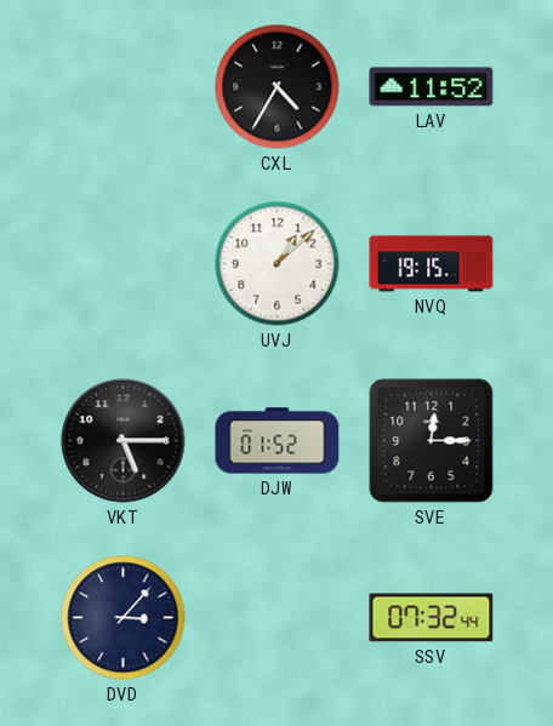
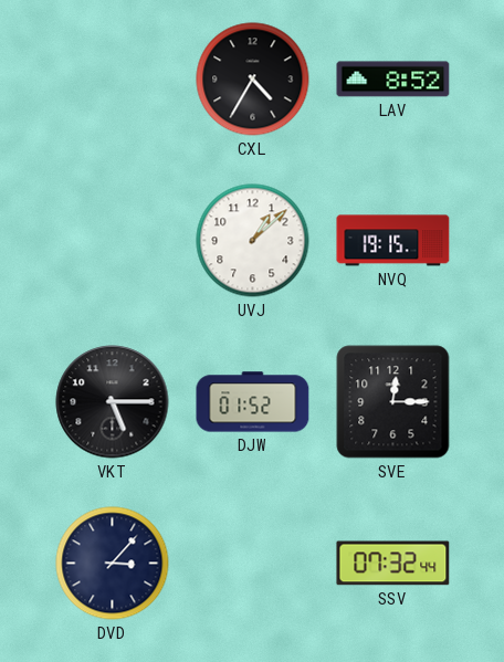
LAV: 11:52 -> 8:52 (393, 80)
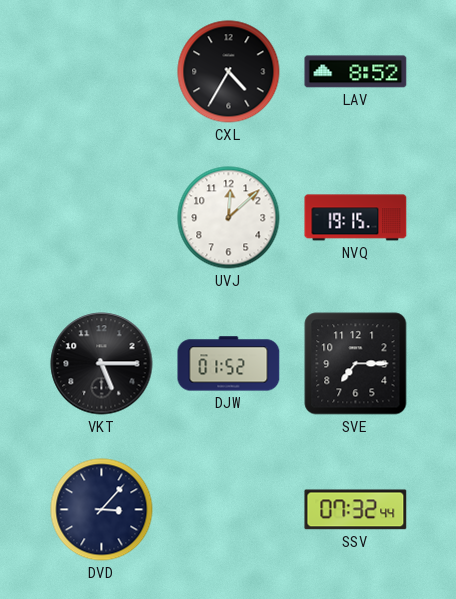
UVJ: 1:08 -> 12:08 (229, 218)
SVE: 12:15 -> 7:15 (356, 364)
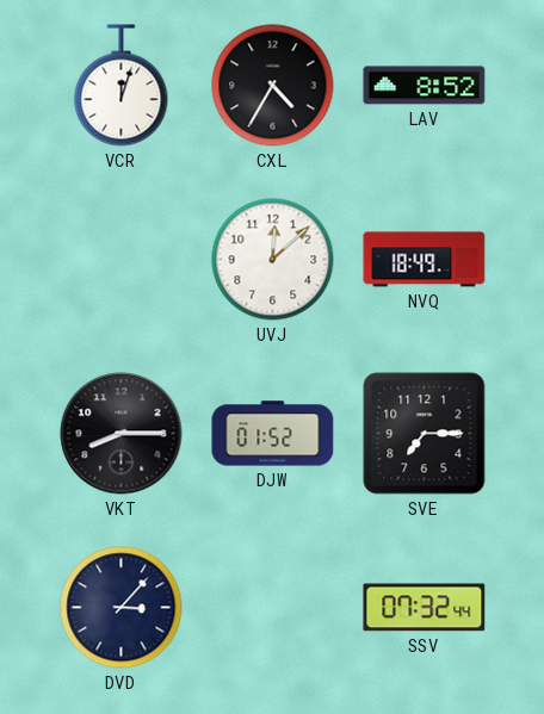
VCR: none -> 12:03 (122, 86)
NVQ: 19:15 -> 18:49 (425, 260)
VKT: 5:15 -> 8:15 (122, 434)
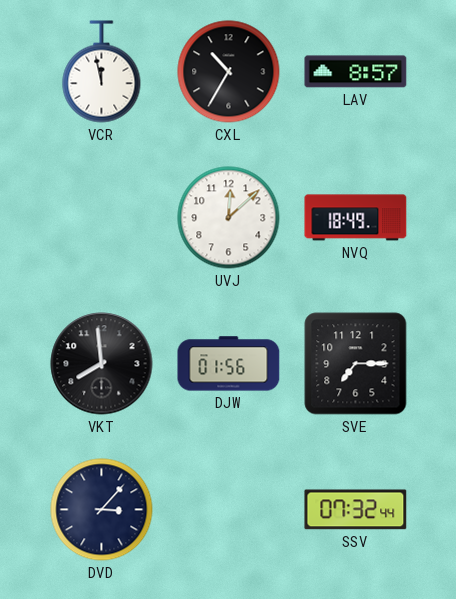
VCR: 12:03 -> 11:58 (102, 72)
CXL: 4:35 -> 10:35 (229, 72)
LAV: 8:52 -> 8:57 (356, 72)
VKT: 8:15 -> 7:59 (102, 364)
DJW: 01:52 -> 01:56 (229, 364)
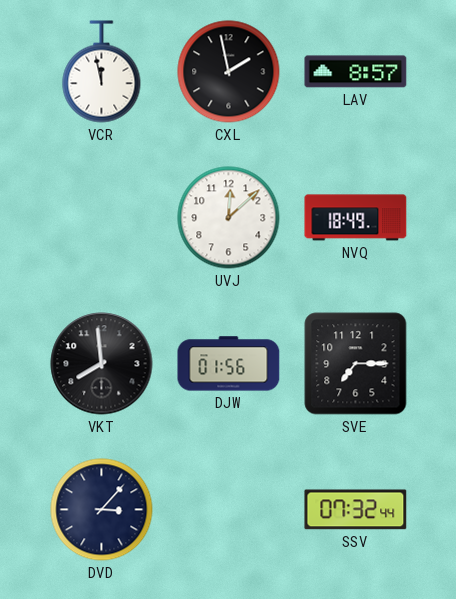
CXL: 10:35 -> 1:58 (229, 72)
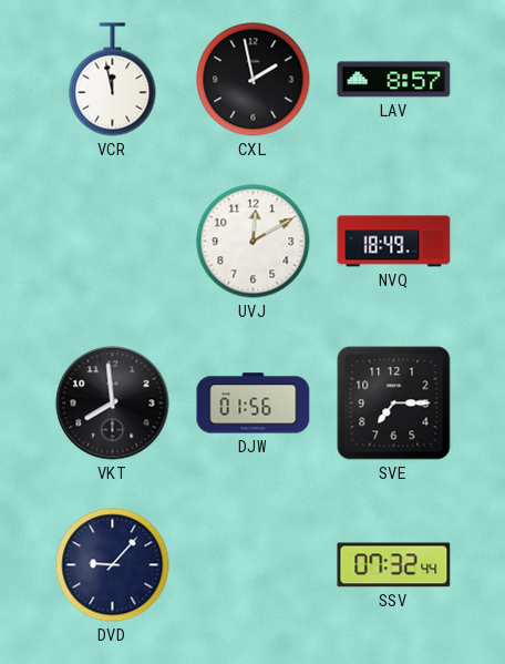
UVJ: 12:08 -> 12:10 (254, 242)
DVD: 3:07 -> 9:07 (113, 565)
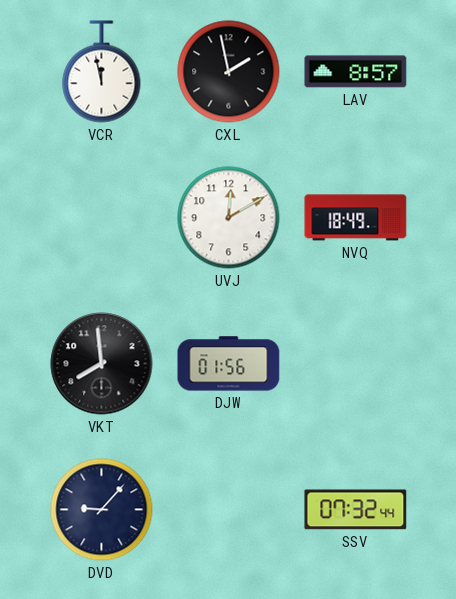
SVE: 7:15 -> none (394, 403)
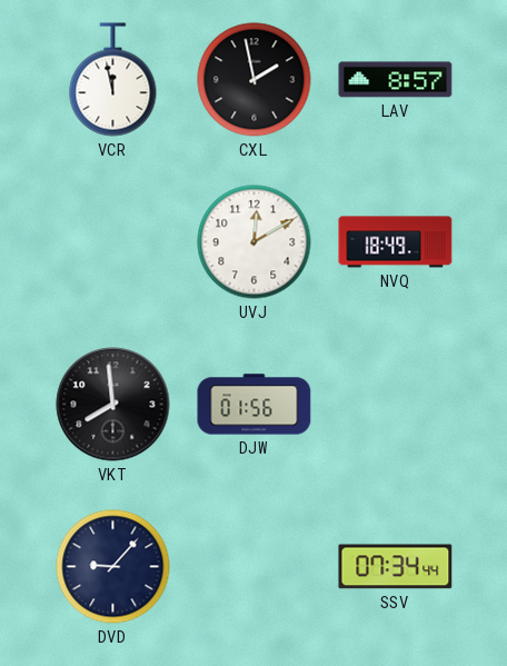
SSV: 07:32 -> 07:34 (396, 567)
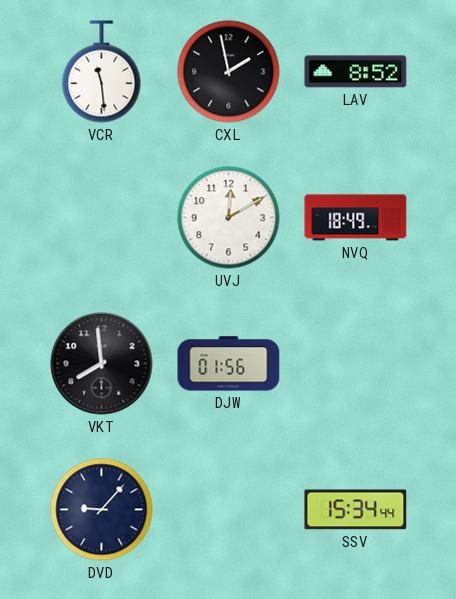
VCR: 11:58 -> 11:29 (102, 72)
LAV: 8:57 -> 8:52 (356, 72)
SSV: 07:34 -> 15:34 (356, 510)
